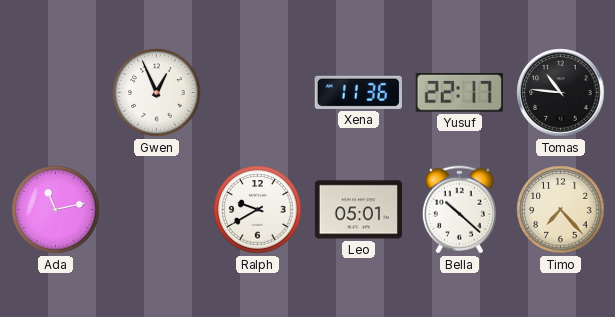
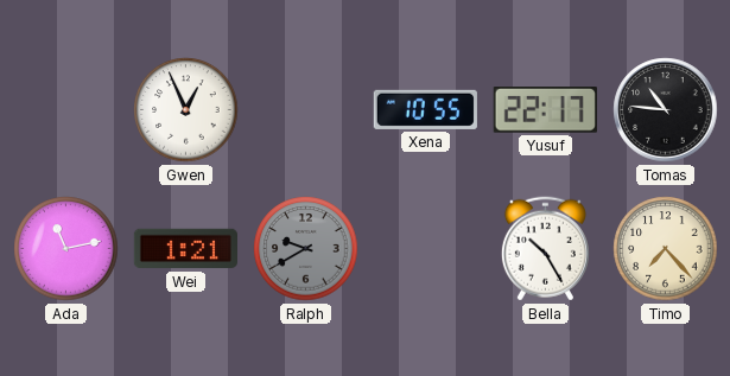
Xena: 11:36 -> 10:55 (425, 109)
Wei: none -> 1:21 (185, 249)
Ralph dial: white -> grey (306, 249)
Leo: 05:01 -> none (358, 210)
Bella: 10:22 -> 10:25 (545, 249)
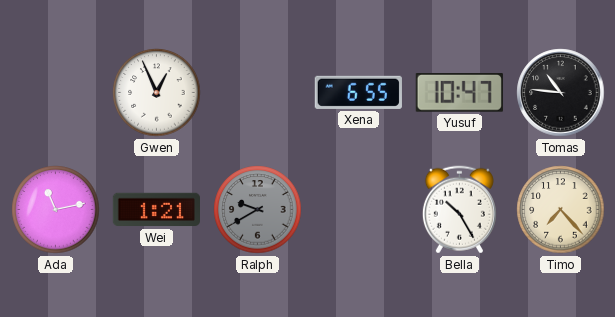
Xena: 10:55 -> 6:55 (358, 92)
Yusuf: 22:17 -> 10:47 (459, 93)
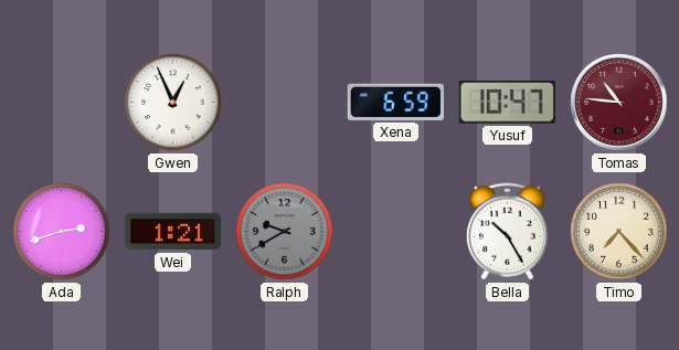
Xena: 6:55 -> 6:59 (395, 102)
Tomas dial: black -> burgundy (619, 103)
Ada: 11:13 -> 2:42 (62, 232)
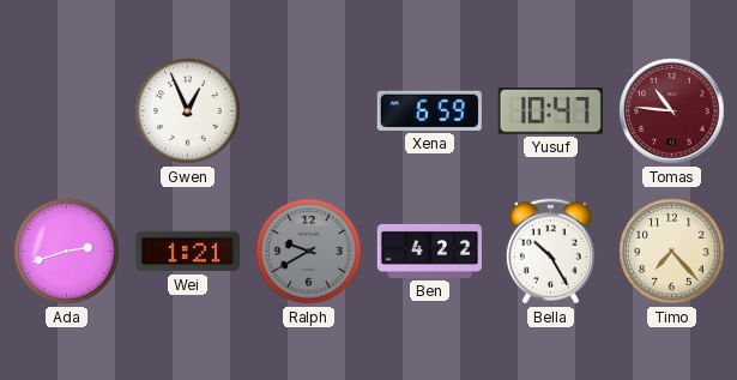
Ben: none -> 4:22 (429, 251)
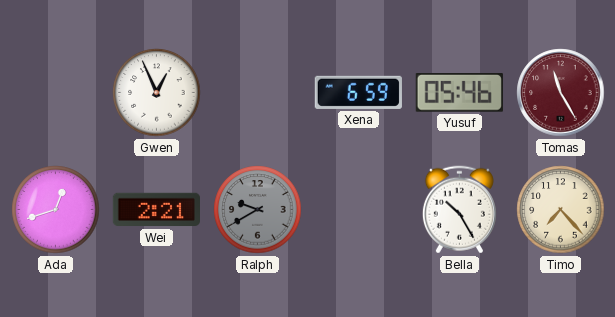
Yusuf: 10:47 -> 05:46 (459, 93)
Tomas: 10:46 -> 11:25 (561, 93)
Ada: 2:42 -> 12:42 (56, 210)
Wei: 1:21 -> 2:21 (156, 210)
Ben: 4:22 -> none (429, 251)
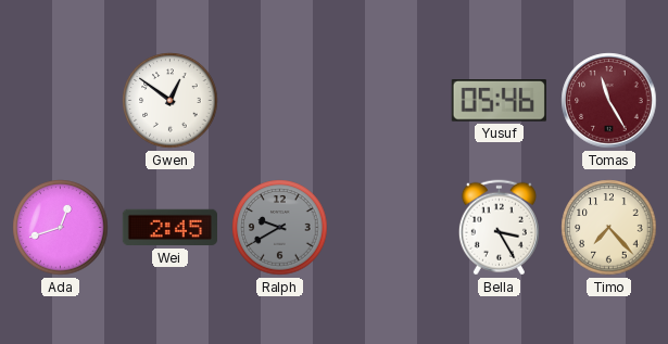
Gwen: 12:56 -> 12:51 (171, 101)
Xena: 6:59 -> none (358, 92)
Wei: 2:21 -> 2:45 (169, 228)
Bella: 10:25 -> 3:25 (499, 228)
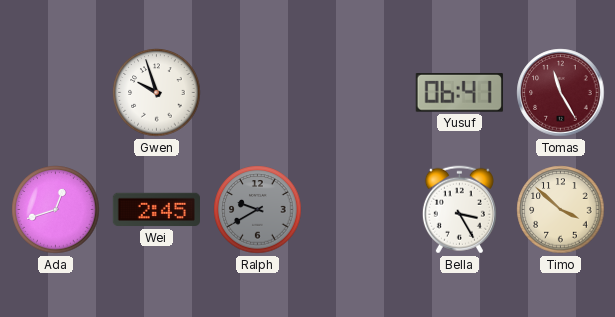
Gwen: 12:51 -> 9:57 (157, 93)
Yusuf: 05:46 -> 06:41 (459, 93)
Timo: 7:23 -> 3:52 (561, 210)
